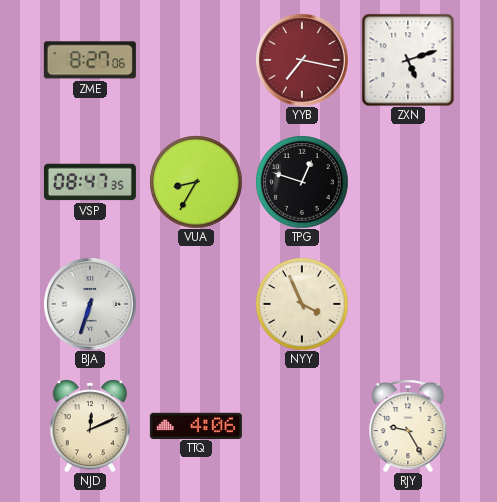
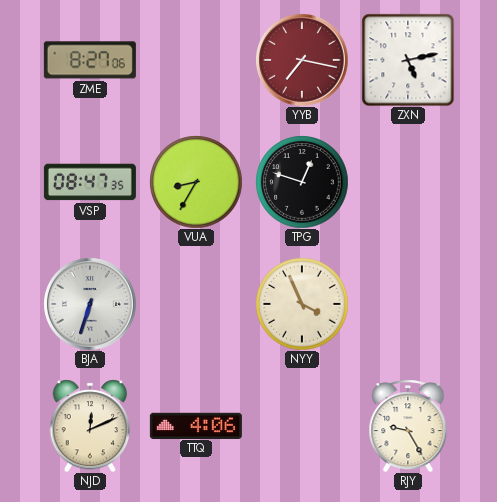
ZXN: 5:12 -> 5:13 (408, 60)
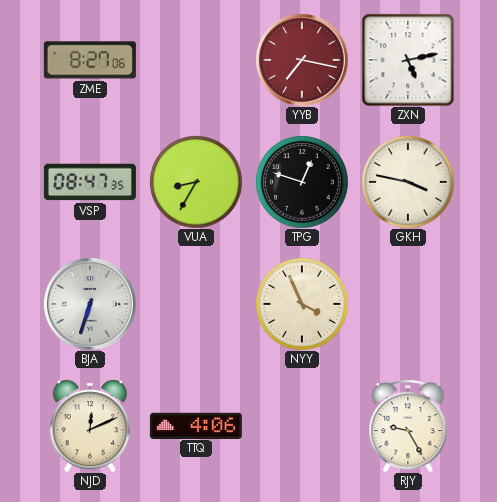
GKH: none -> 3:47 (408, 182)
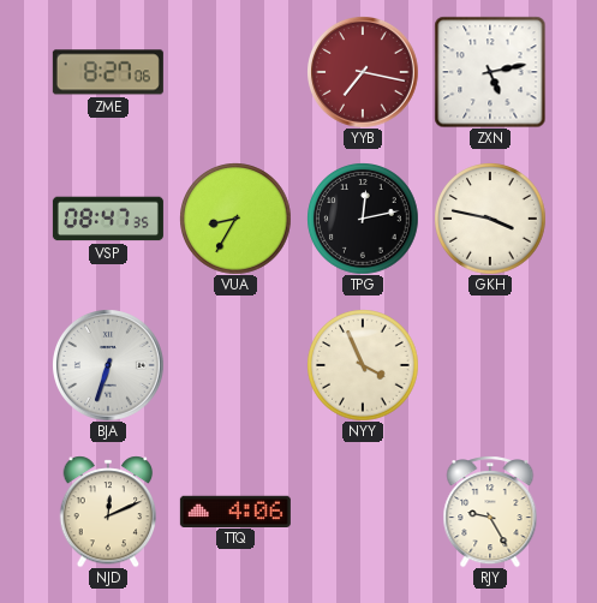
TPG: 12:48 -> 12:13 (363, 219)
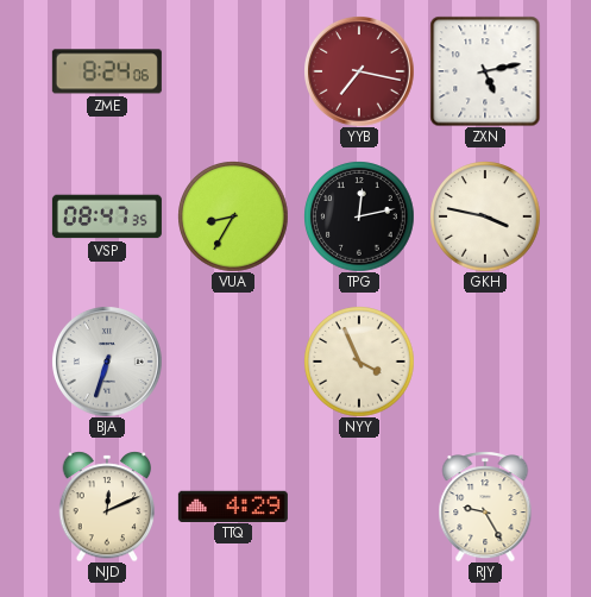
ZME: 8:27 -> 8:24 (107, 71)
TTQ: 4:06 -> 4:29 (233, 505)
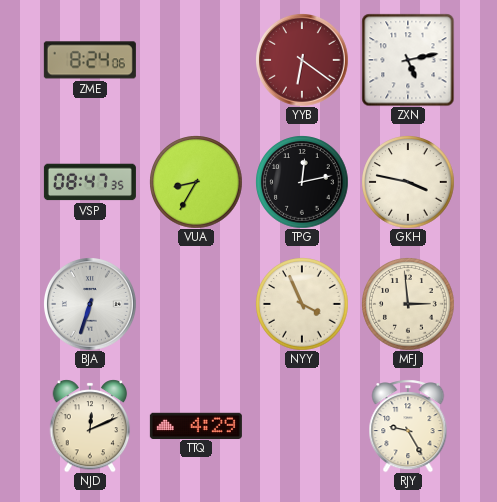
YYB: 7:17 -> 6:21 (302, 60)
MFJ: none -> 2:59 (408, 304)
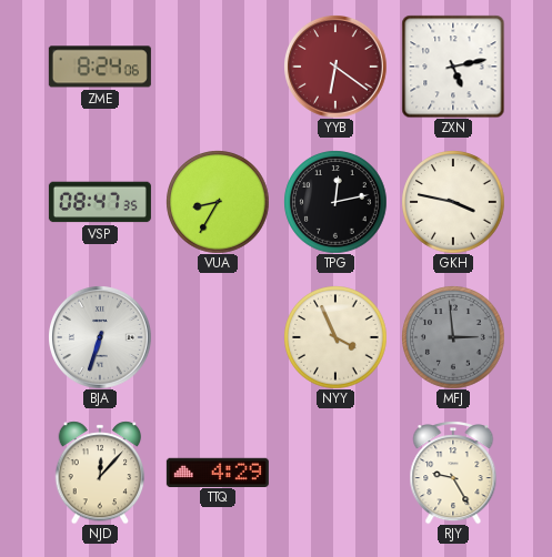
MFJ dial: cream -> grey (453, 337)
NJD: 12:11 -> 12:07 (100, 473)
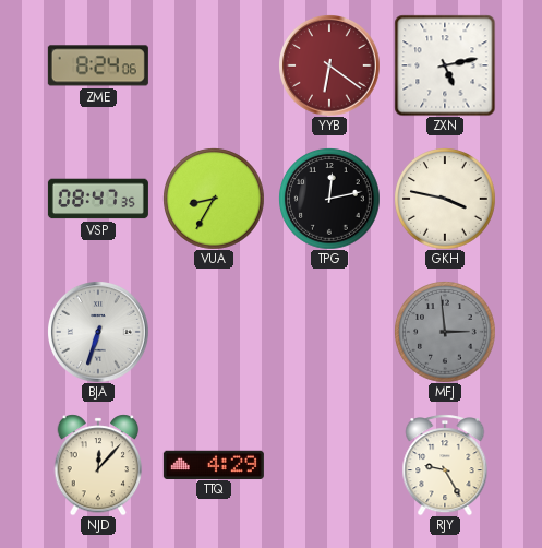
NYY: 3:56 -> none (335, 337)
